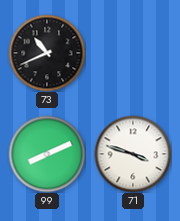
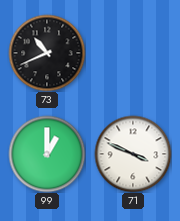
99: 8:11 -> 1:00 (47, 154)
71: 3:48 -> 3:49 (133, 154)
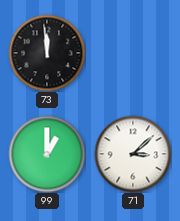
73: 10:41 -> 11:59 (47, 53)
71: 3:49 -> 3:08 (133, 154)
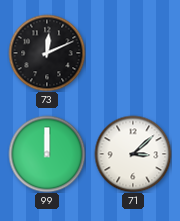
73: 11:59 -> 12:11 (47, 53)
99: 1:00 -> 12:00 (47, 154)
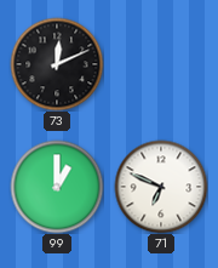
99: 12:00 -> 1:00 (57, 187)
71: 3:08 -> 6:49 (161, 187)
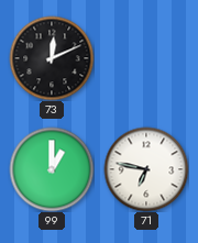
71: 6:49 -> 6:47 (146, 169)
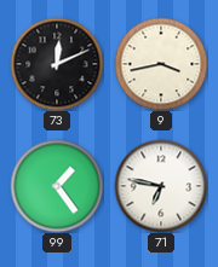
9: none -> 3:43 (161, 64)
99: 1:00 -> 1:24 (57, 186)
